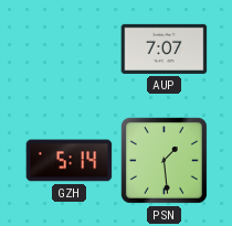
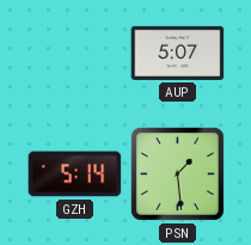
AUP: 7:07 -> 5:07 (178, 53)
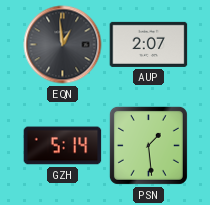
EQN: none -> 12:59 (63, 45)
AUP: 5:07 -> 2:07 (149, 44)
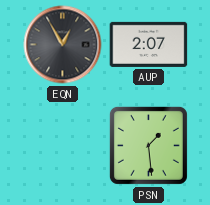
EQN: 12:59 -> 12:55 (63, 45)
GZH: 5:14 -> none (63, 146)
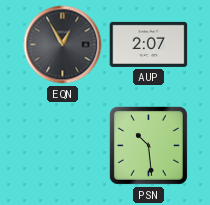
PSN: 1:29 -> 10:29 (148, 145)
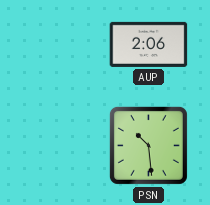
EQN: 12:55 -> none (63, 45)
AUP: 2:07 -> 2:06 (149, 44)
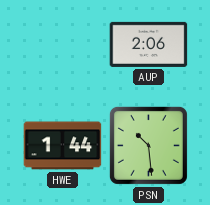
HWE: none -> 1:44 (63, 146)
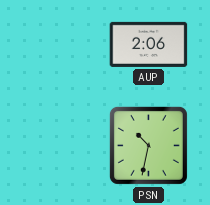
HWE: 1:44 -> none (63, 146)
PSN: 10:29 -> 10:32 (148, 145)
